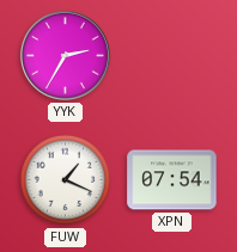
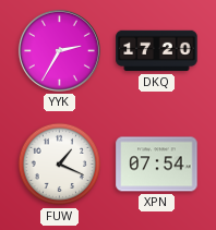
DKQ: none -> 17:20 (157, 51)
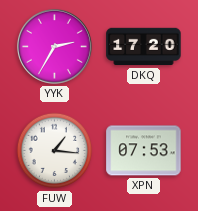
FUW: 1:19 -> 1:16 (55, 151)
XPN: 07:54 -> 07:53 (144, 151)
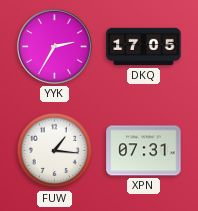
DKQ: 17:20 -> 17:05 (144, 47)
XPN: 07:53 -> 07:31 (144, 151)
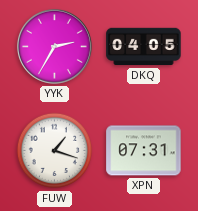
DKQ: 17:05 -> 04:05 (144, 47)
FUW: 1:16 -> 1:18 (55, 151)
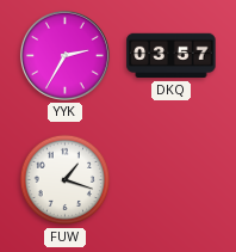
DKQ: 04:05 -> 03:57 (172, 56)
XPN: 07:31 -> none (144, 151)
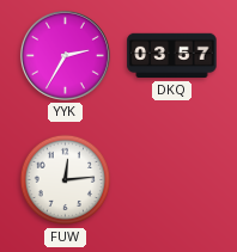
FUW: 1:18 -> 12:14 (66, 180)
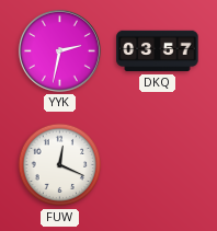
YYK: 2:35 -> 2:32 (59, 50)
FUW: 12:14 -> 12:19 (60, 165)
